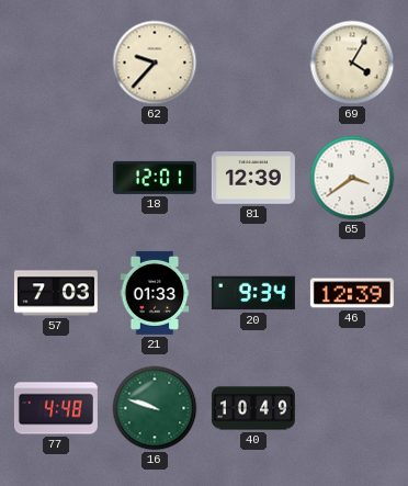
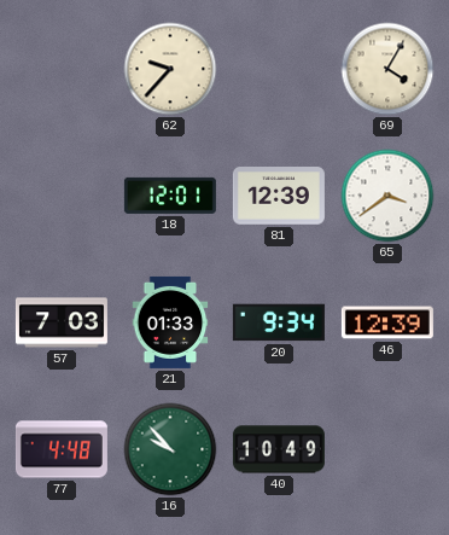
16: 9:48 -> 9:53 (170, 449)
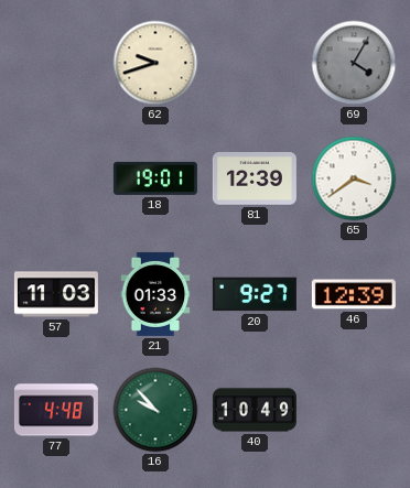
62: 9:37 -> 9:42 (155, 63)
69 dial: cream -> grey (354, 63)
18: 12:01 -> 19:01 (155, 178)
57: 7:03 -> 11:03 (56, 294)
20: 9:34 -> 9:27 (255, 294)
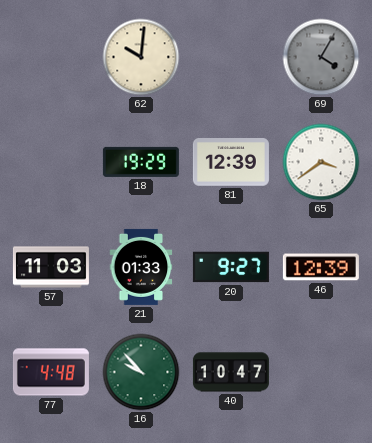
62: 9:42 -> 10:01 (141, 57)
18: 19:01 -> 19:29 (141, 162)
40: 10:49 -> 10:47 (231, 372)
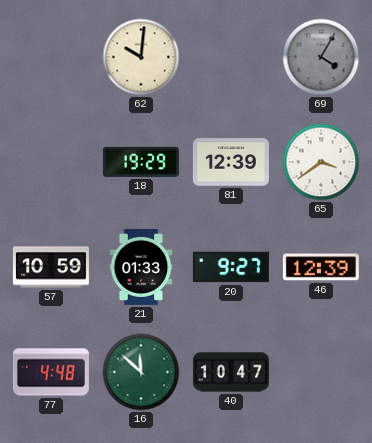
57: 11:03 -> 10:59 (51, 267)
16: 9:53 -> 11:52 (141, 372)
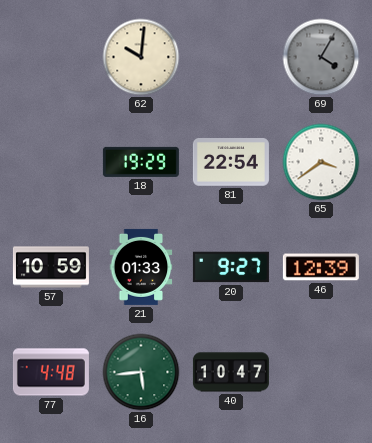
81: 12:39 -> 22:54 (231, 162)
16: 11:52 -> 5:44 (141, 372)
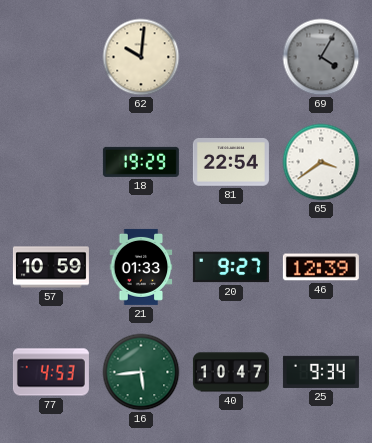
77: 4:48 -> 4:53 (51, 372)
25: none -> 9:34 (321, 372)
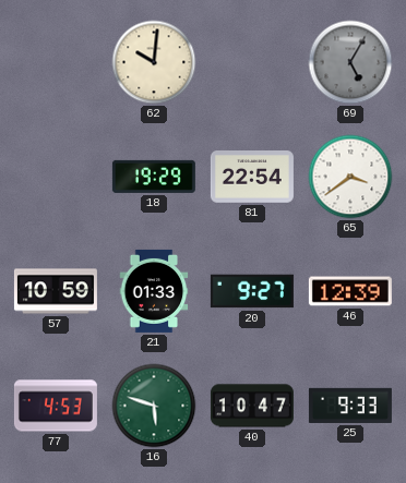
69: 4:05 -> 5:05 (350, 62)
16: 5:44 -> 5:48 (154, 406)
25: 9:34 -> 9:33 (350, 406)
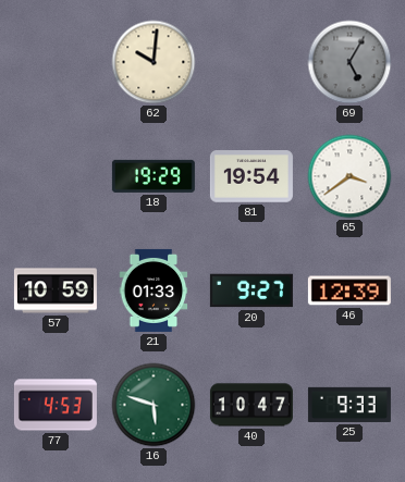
81: 22:54 -> 19:54 (251, 176)
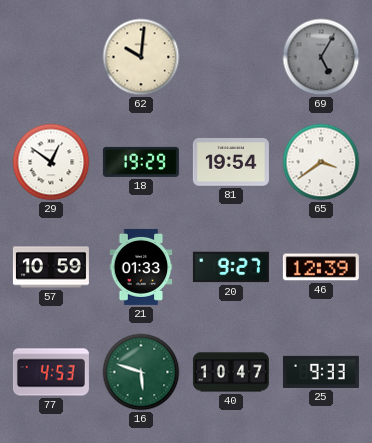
29: none -> 12:51 (51, 162)
